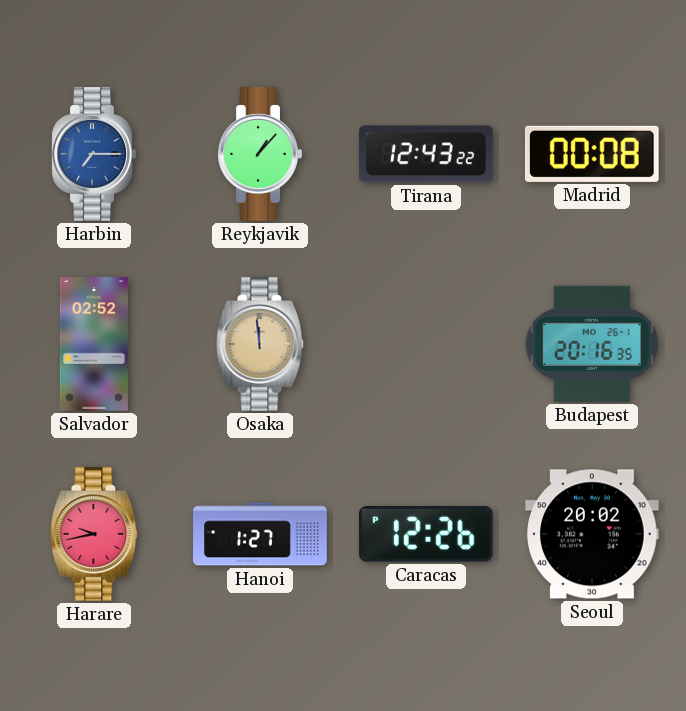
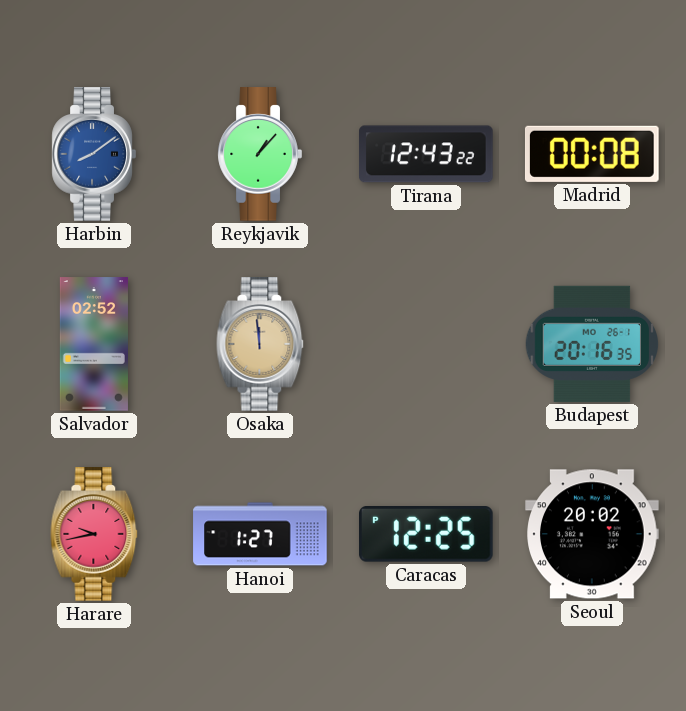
Harbin: 7:15 -> 8:09 (94, 154)
Caracas: 12:26 -> 12:25 (427, 535)
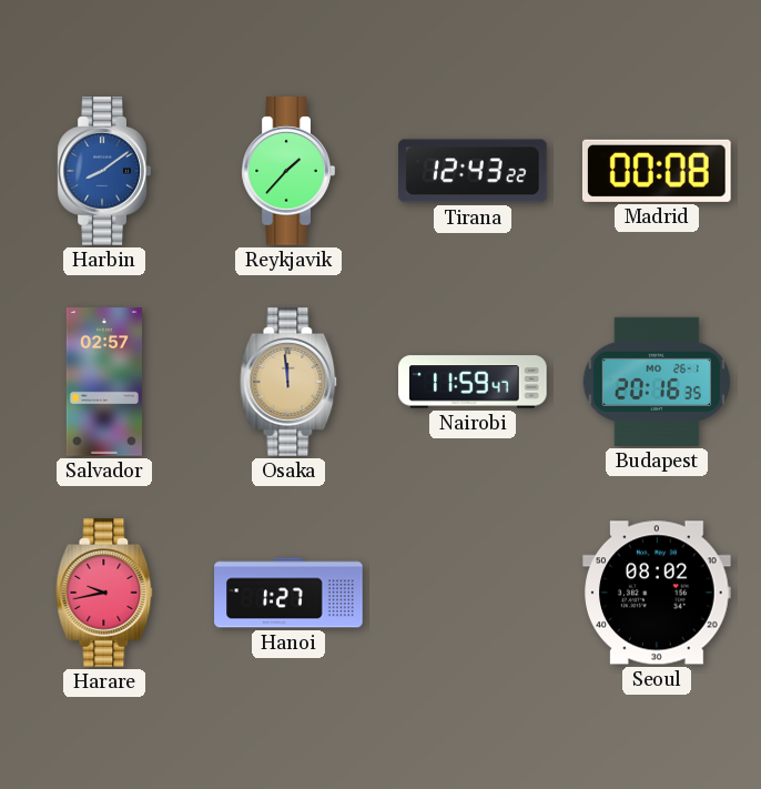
Reykjavik: 1:07 -> 1:37 (288, 171)
Salvador: 02:52 -> 02:57 (104, 382)
Nairobi: none -> 11:59 (473, 382)
Caracas: 12:25 -> none (427, 535)
Seoul: 20:02 -> 08:02 (657, 593)
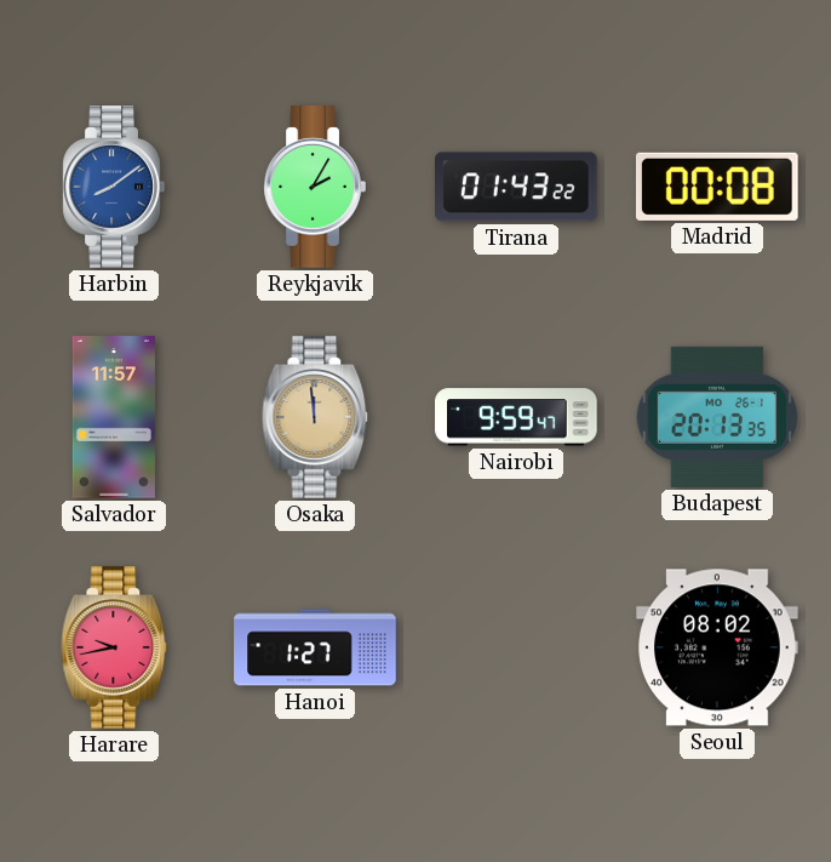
Reykjavik: 1:37 -> 2:05 (315, 187)
Tirana: 12:43 -> 01:43 (517, 187)
Salvador: 02:57 -> 11:57 (114, 417)
Nairobi: 11:59 -> 9:59 (516, 417)
Budapest: 20:16 -> 20:13 (717, 417)
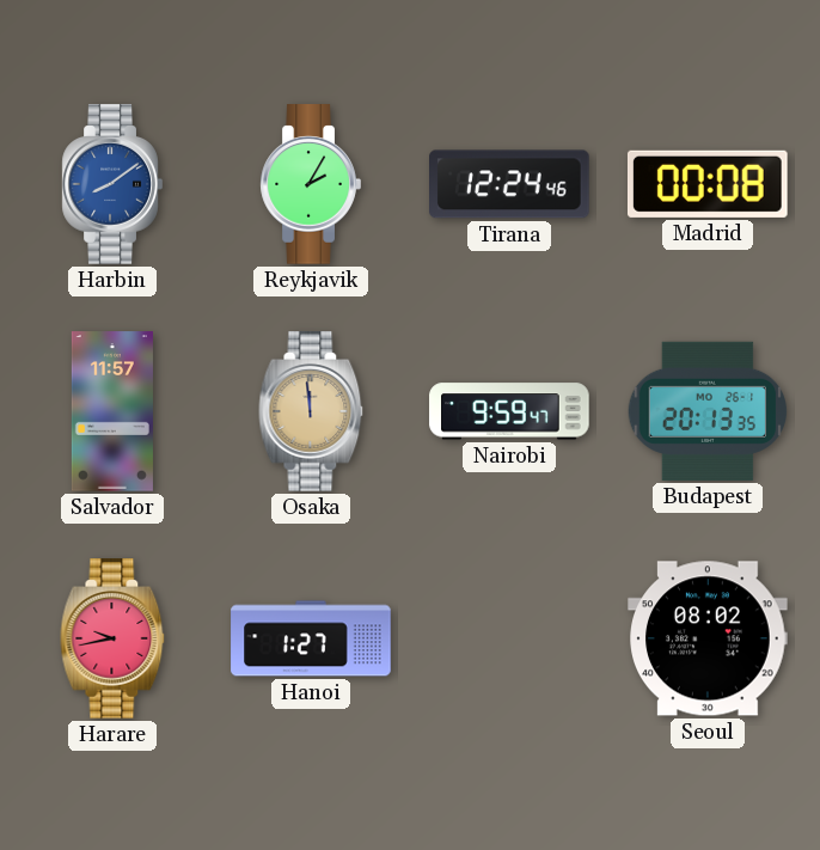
Tirana: 01:43 -> 12:24 (510, 184)
